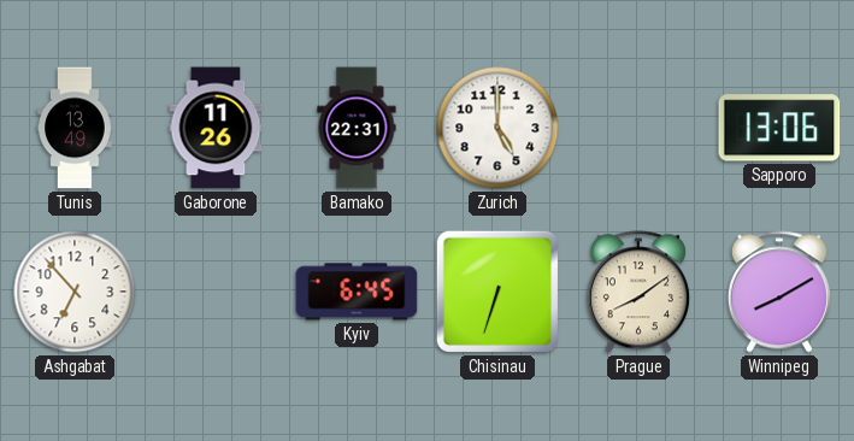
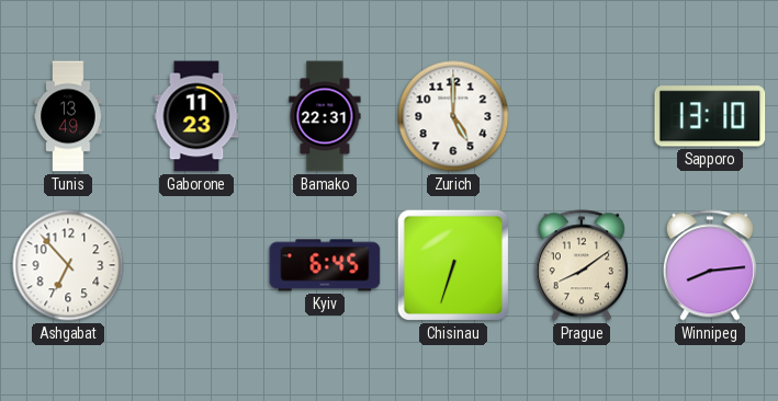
Gaborone: 11:26 -> 11:23 (196, 116)
Sapporo: 13:06 -> 13:10 (710, 116)
Winnipeg: 8:10 -> 8:14 (710, 265)
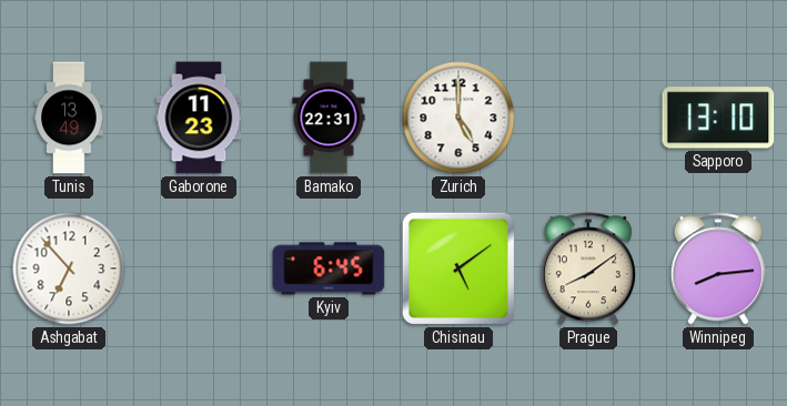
Chisinau: 6:33 -> 5:09 (458, 268)
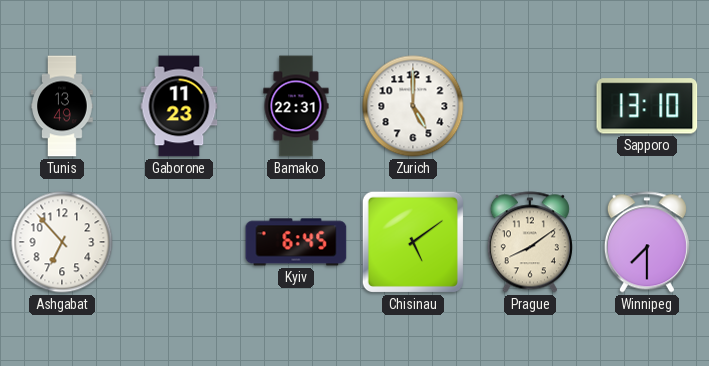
Winnipeg: 8:14 -> 7:30 (647, 242)
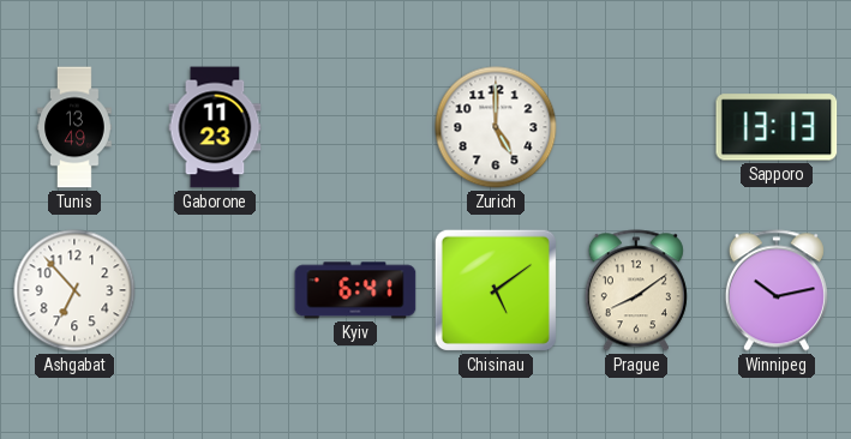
Bamako: 22:31 -> none (296, 106)
Sapporo: 13:10 -> 13:13 (777, 127)
Kyiv: 6:45 -> 6:41 (355, 290)
Winnipeg: 7:30 -> 10:13 (777, 290)
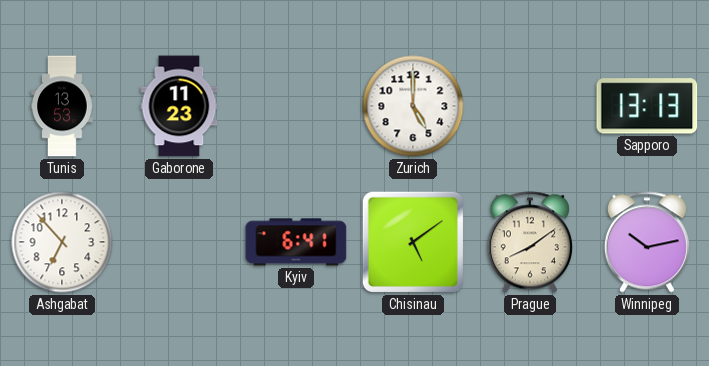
Tunis: 13:49 -> 13:53 (62, 106)
